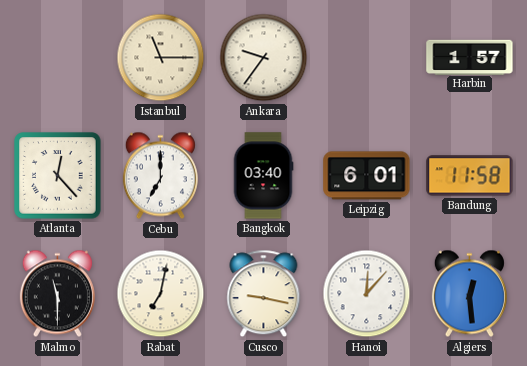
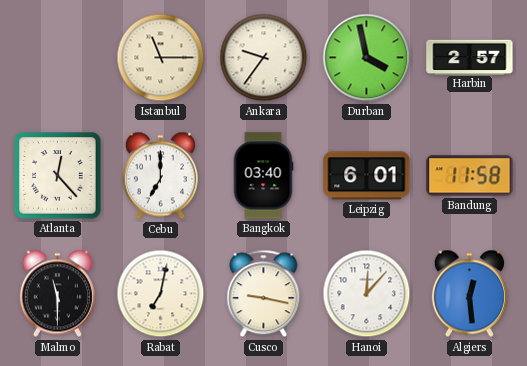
Durban: none -> 3:58 (367, 58)
Harbin: 1:57 -> 2:57 (470, 57)
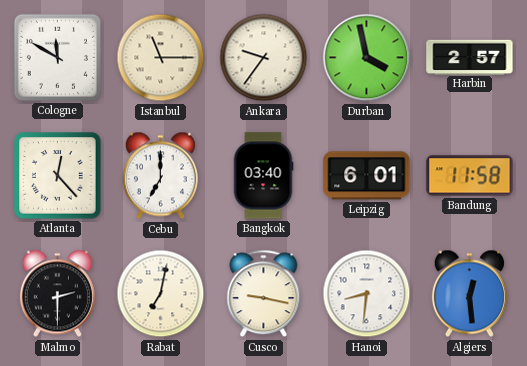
Cologne: none -> 11:50 (57, 57)
Malmo: 11:30 -> 2:30 (57, 294)
Hanoi: 12:07 -> 8:31 (367, 294)
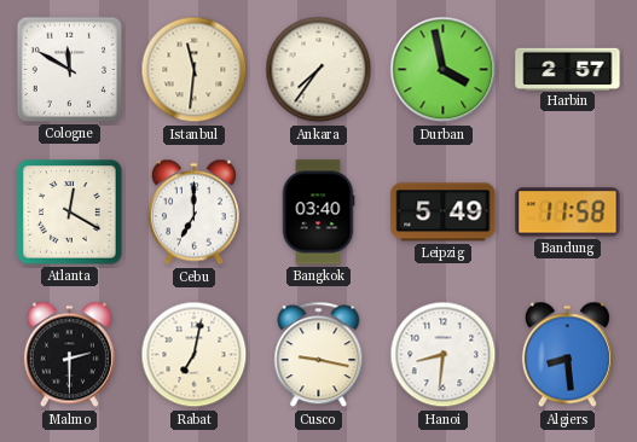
Istanbul: 11:15 -> 11:31 (195, 70)
Ankara: 9:36 -> 7:36 (319, 70)
Atlanta: 12:23 -> 12:20 (70, 213)
Leipzig: 6:01 -> 5:49 (444, 213)
Algiers: 12:29 -> 8:29 (567, 355)
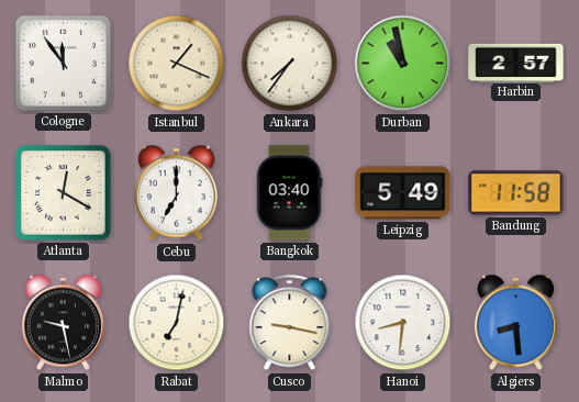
Cologne: 11:50 -> 11:54 (63, 63)
Istanbul: 11:31 -> 1:19 (177, 64)
Durban: 3:58 -> 10:58 (403, 64)
Malmo: 2:30 -> 9:28 (63, 323)
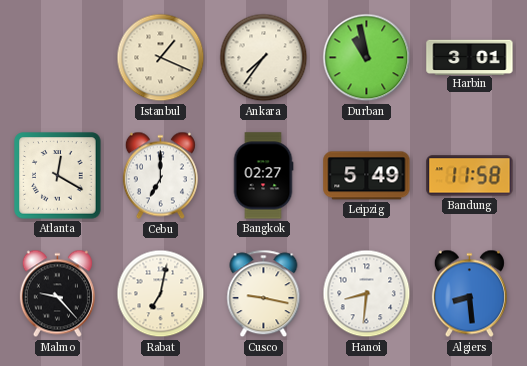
Cologne: 11:54 -> none (63, 63)
Harbin: 2:57 -> 3:01 (470, 57)
Bangkok: 03:40 -> 02:27 (263, 176)
Malmo: 9:28 -> 9:23 (57, 294)
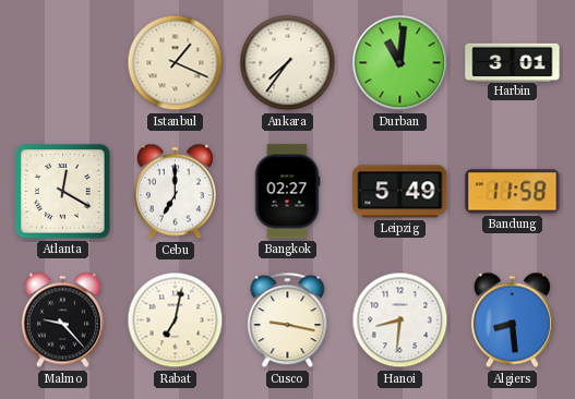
Durban: 10:58 -> 11:01 (400, 63)
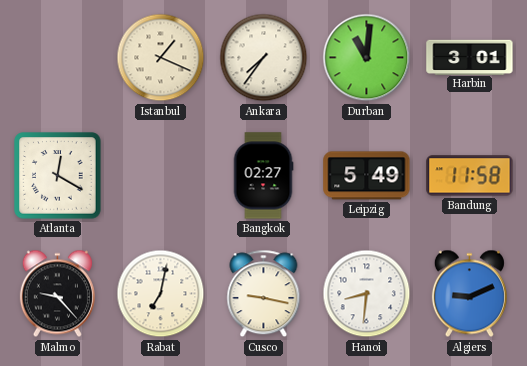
Cebu: 7:00 -> none (175, 192)
Algiers: 8:29 -> 9:11 (469, 294)
